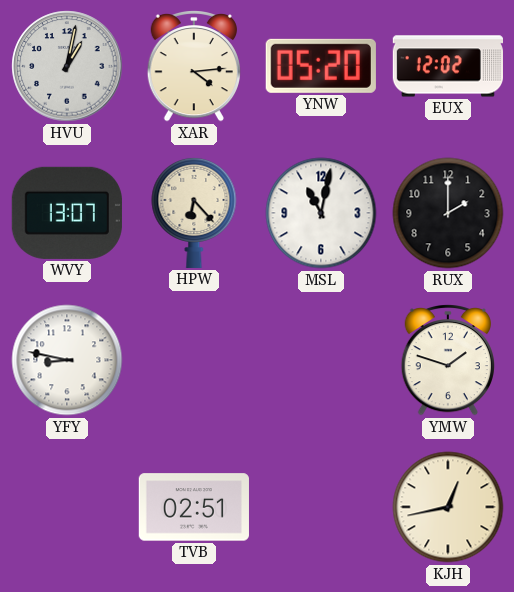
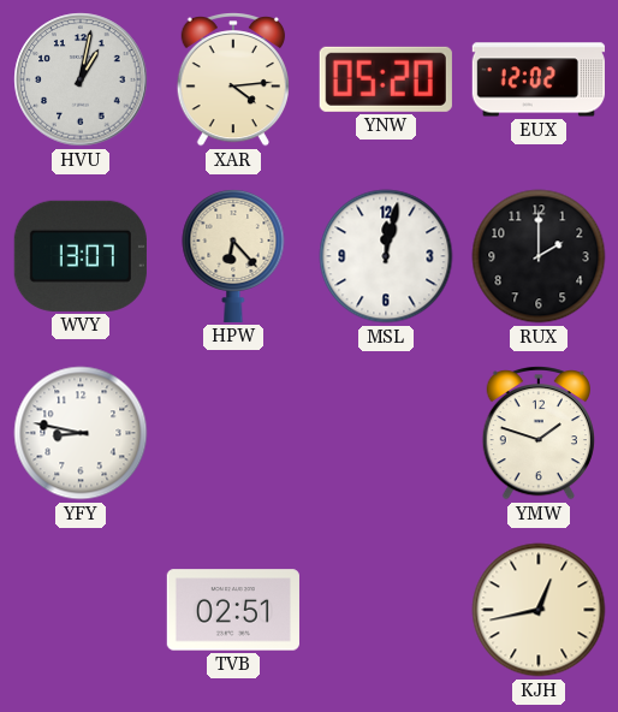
MSL: 11:02 -> 12:02 (386, 256)
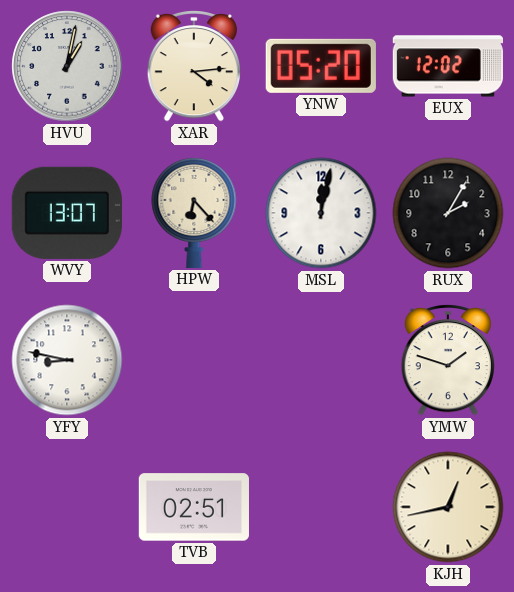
RUX: 2:00 -> 2:05 (448, 213)
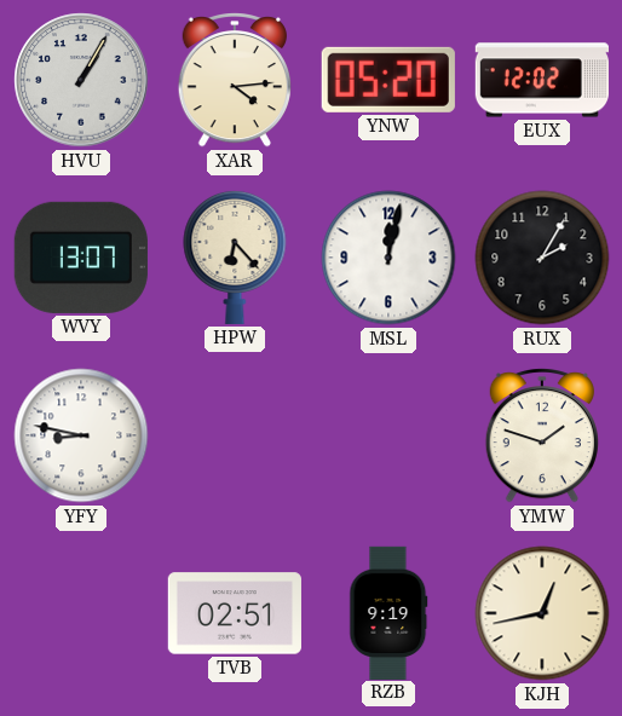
HVU: 1:02 -> 1:05 (81, 80)
RZB: none -> 9:19 (388, 612)
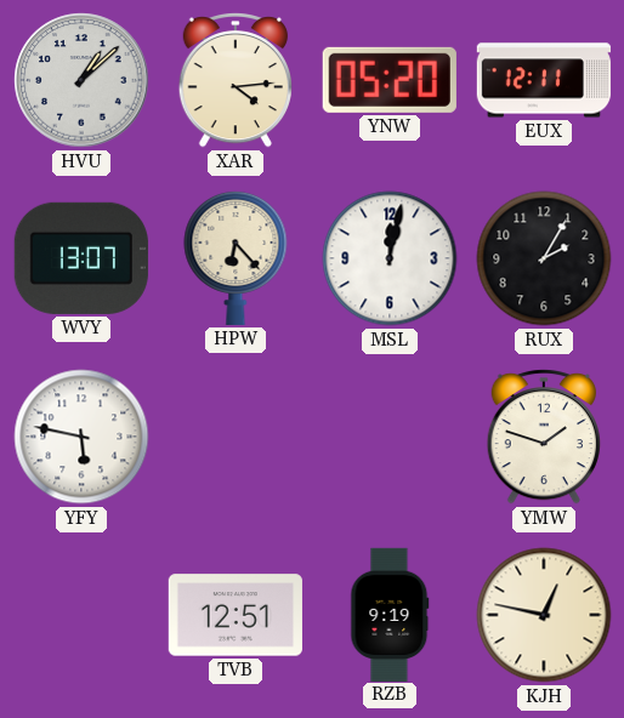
HVU: 1:05 -> 1:08 (81, 80)
EUX: 12:02 -> 12:11 (543, 80)
YFY: 8:47 -> 5:47 (81, 437)
TVB: 02:51 -> 12:51 (236, 615)
KJH: 12:43 -> 12:47 (544, 615)
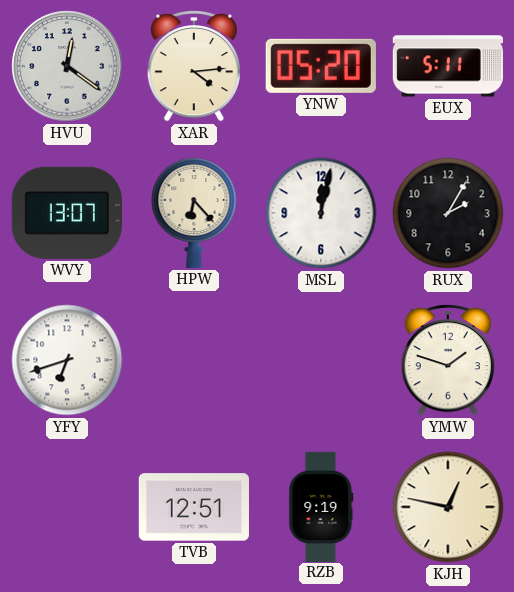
HVU: 1:08 -> 12:21 (67, 66)
EUX: 12:11 -> 5:11 (447, 66)
YFY: 5:47 -> 6:42 (67, 360)
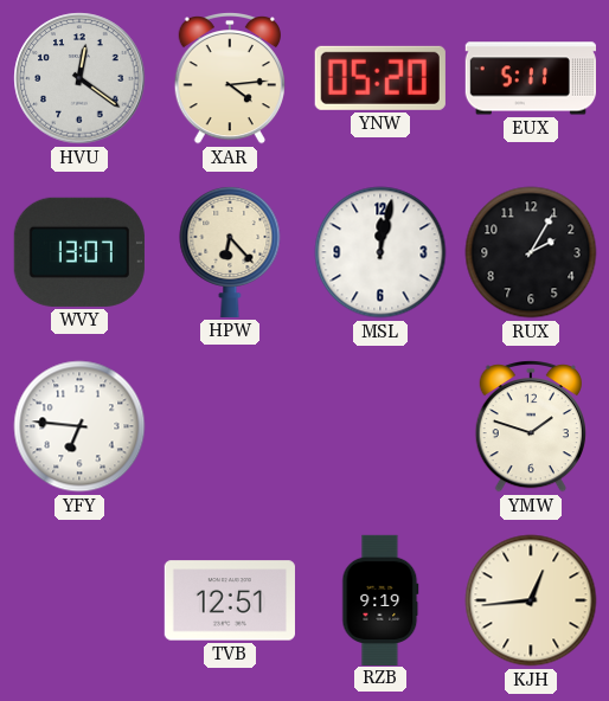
YFY: 6:42 -> 6:46 (79, 426)
KJH: 12:47 -> 12:44 (531, 600)
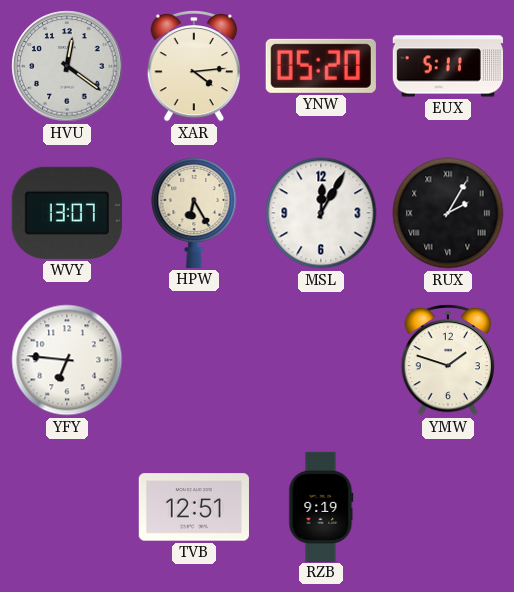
HPW: 6:23 -> 6:25 (194, 212)
MSL: 12:02 -> 12:05 (321, 213)
RUX numerals: Arabic -> Roman (448, 213)
KJH: 12:44 -> none (531, 600)
